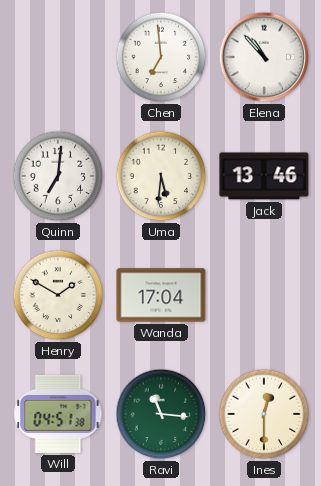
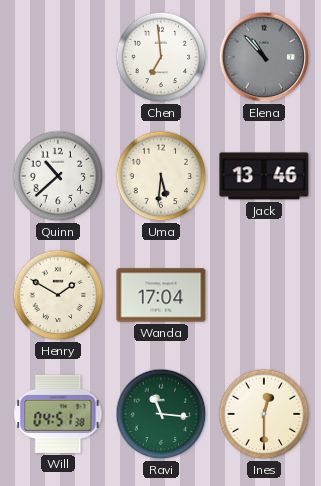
Elena dial: white -> grey (264, 57)
Quinn: 7:01 -> 10:38 (58, 176)
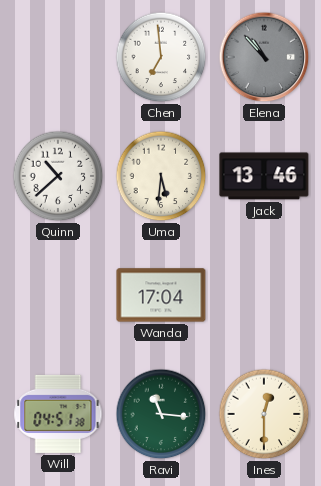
Henry: 1:50 -> none (58, 295)
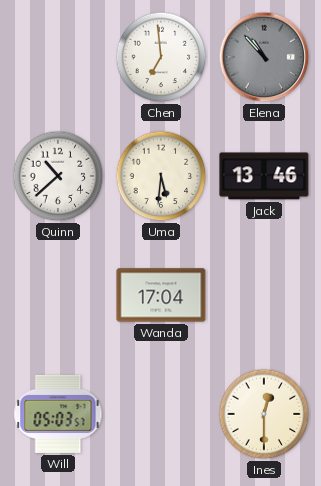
Will: 04:51 -> 05:03 (58, 414)
Ravi: 11:16 -> none (161, 414)
